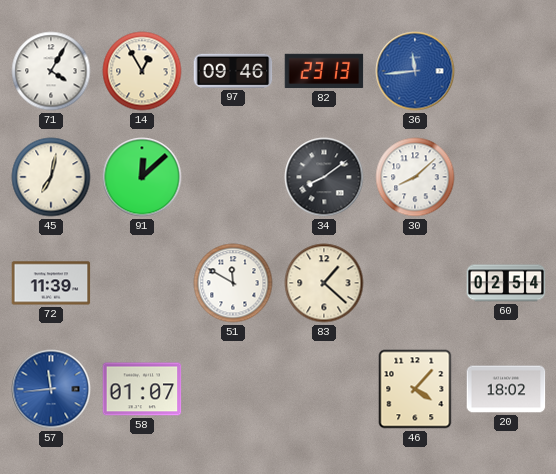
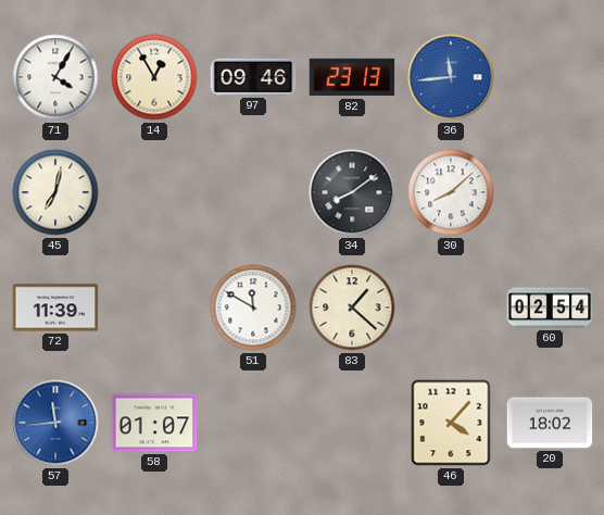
91: 12:08 -> none (142, 177)
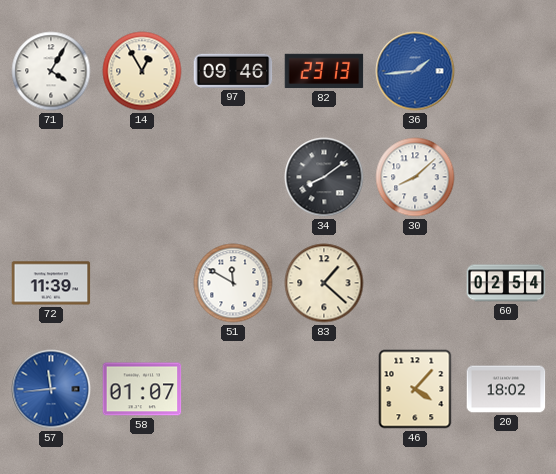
36: 11:44 -> 1:44 (415, 71)
45: 7:02 -> none (55, 192)
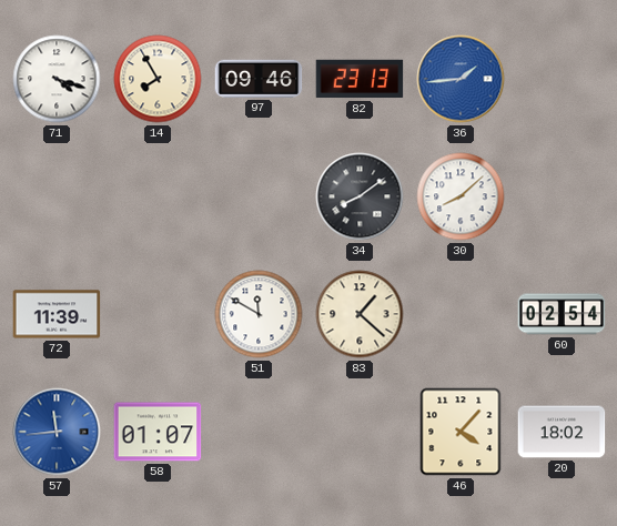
71: 4:05 -> 4:18 (57, 79)
14: 12:55 -> 7:55 (158, 79)
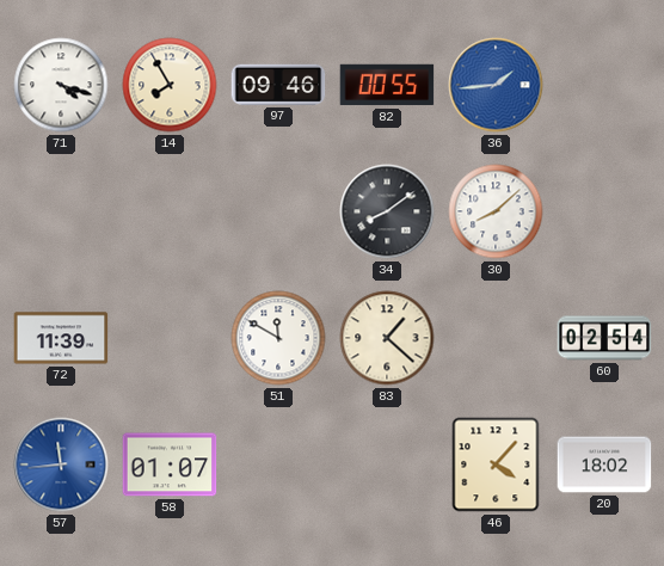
82: 23:13 -> 00:55 (387, 85)
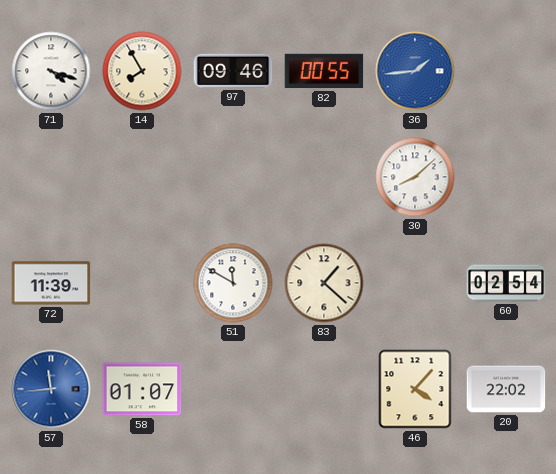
34: 8:09 -> none (387, 211)
20: 18:02 -> 22:02 (506, 389)
